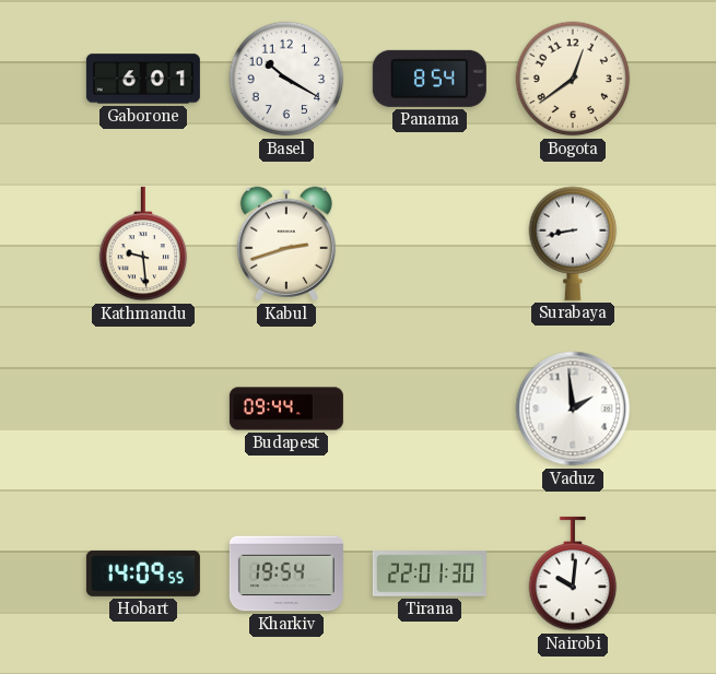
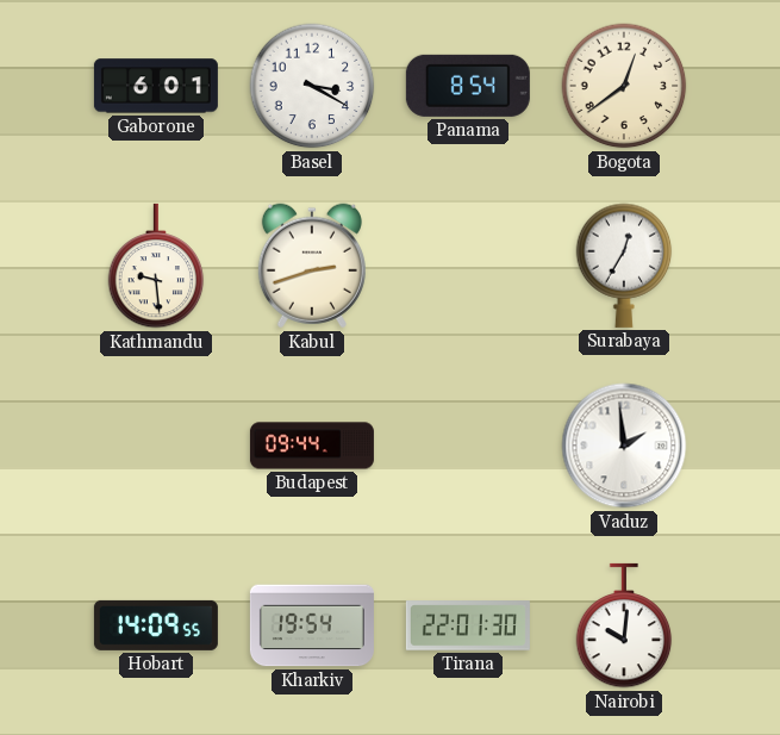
Basel: 10:20 -> 3:20 (312, 86)
Surabaya: 8:43 -> 12:35 (624, 266)
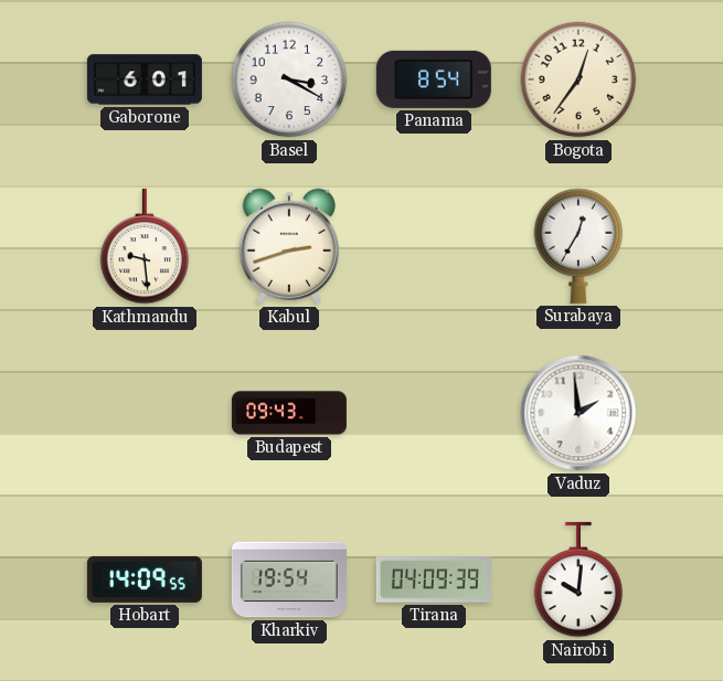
Bogota: 12:39 -> 12:36 (578, 79)
Budapest: 09:44 -> 09:43 (289, 413)
Tirana: 22:01 -> 04:09 (434, 579)
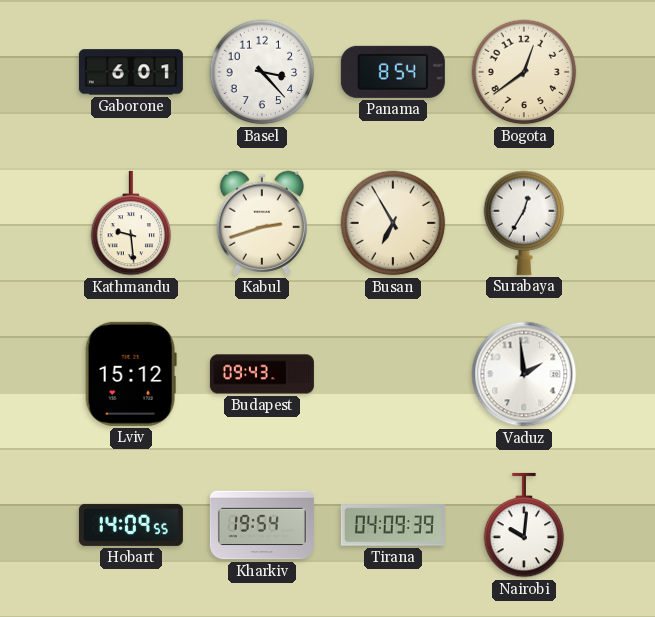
Basel: 3:20 -> 3:23 (262, 72)
Bogota: 12:36 -> 12:39 (524, 72)
Busan: none -> 6:55 (393, 223)
Lviv: none -> 15:12 (131, 374)
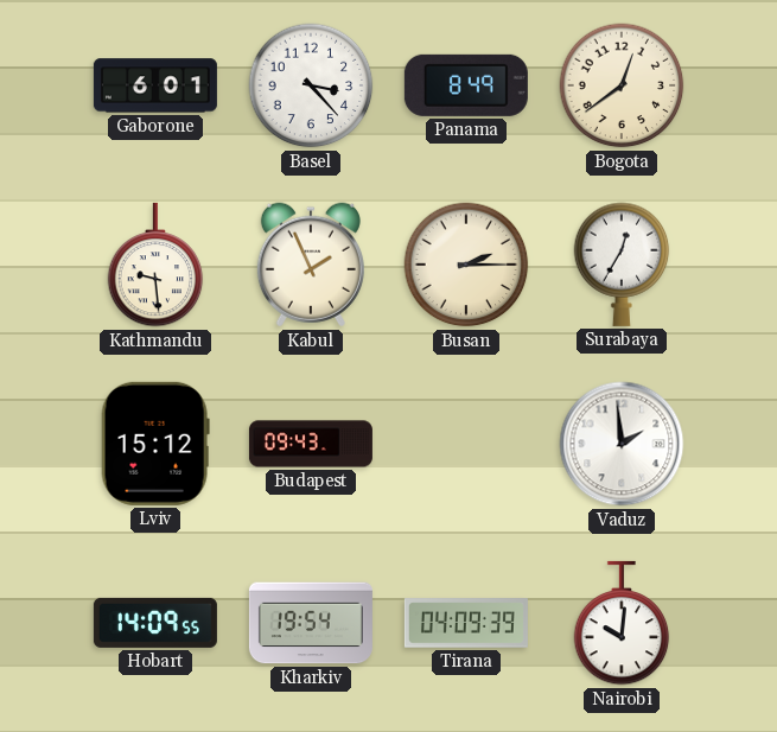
Panama: 8:54 -> 8:49 (466, 85)
Kabul: 2:42 -> 1:56 (311, 265)
Busan: 6:55 -> 2:15 (466, 265)
